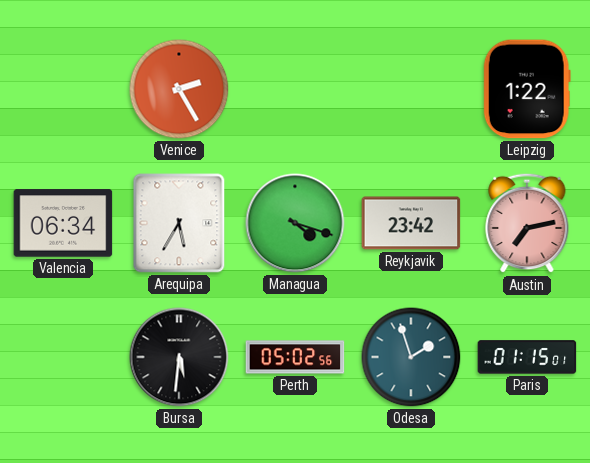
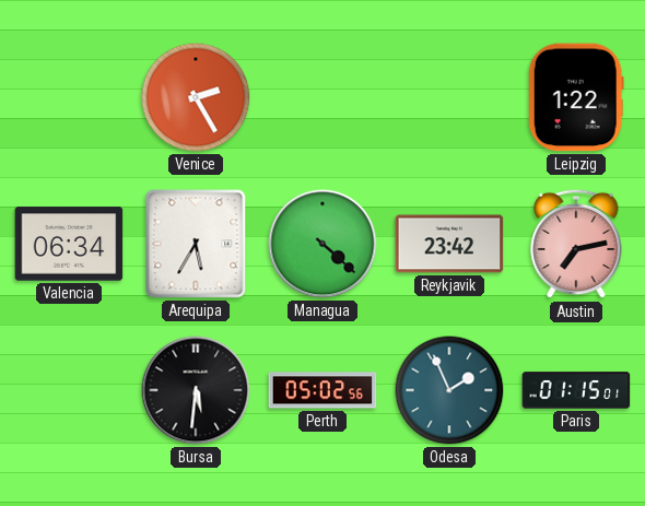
Managua: 4:18 -> 4:22 (322, 244)
Odesa: 1:57 -> 1:56 (449, 390)
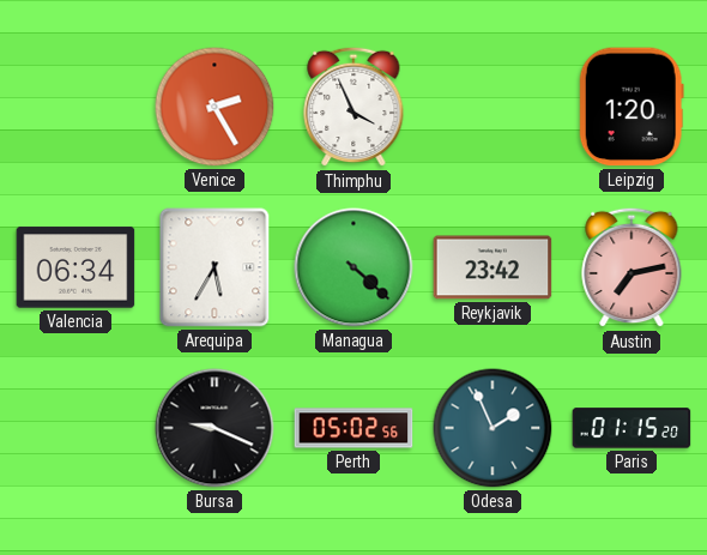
Thimphu: none -> 3:56 (353, 107)
Leipzig: 1:22 -> 1:20 (632, 107)
Bursa: 5:31 -> 9:19 (214, 428)
Paris: 01:15:01 -> 01:15:20 (632, 428)
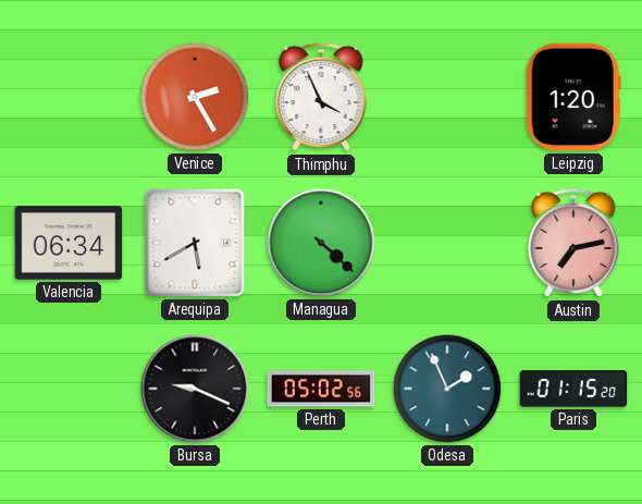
Arequipa: 5:35 -> 5:40 (195, 243)
Reykjavik: 23:42 -> none (493, 267)
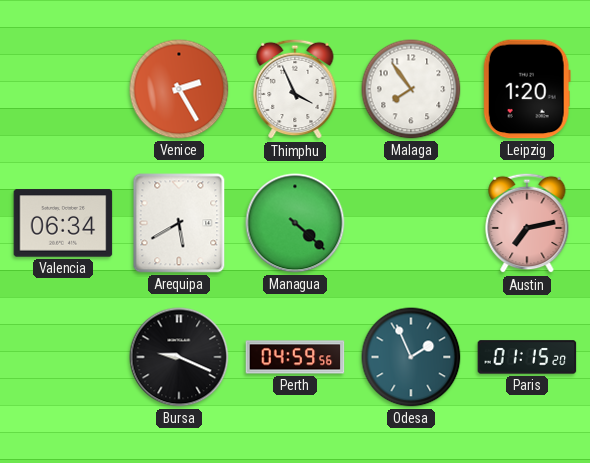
Malaga: none -> 7:54 (411, 89)
Perth: 05:02 -> 04:59 (295, 357)
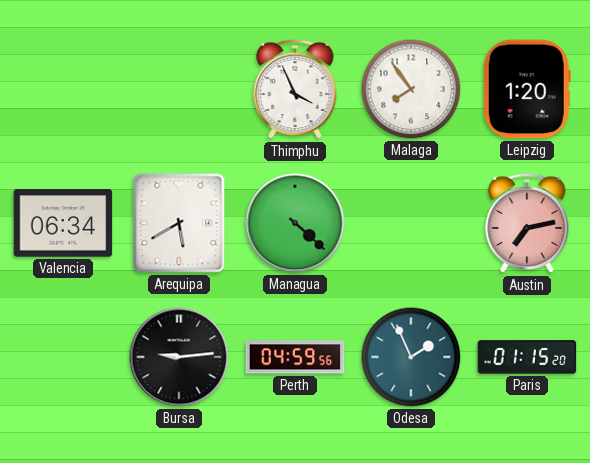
Venice: 2:25 -> none (179, 89)
Bursa: 9:19 -> 9:14 (179, 357)
